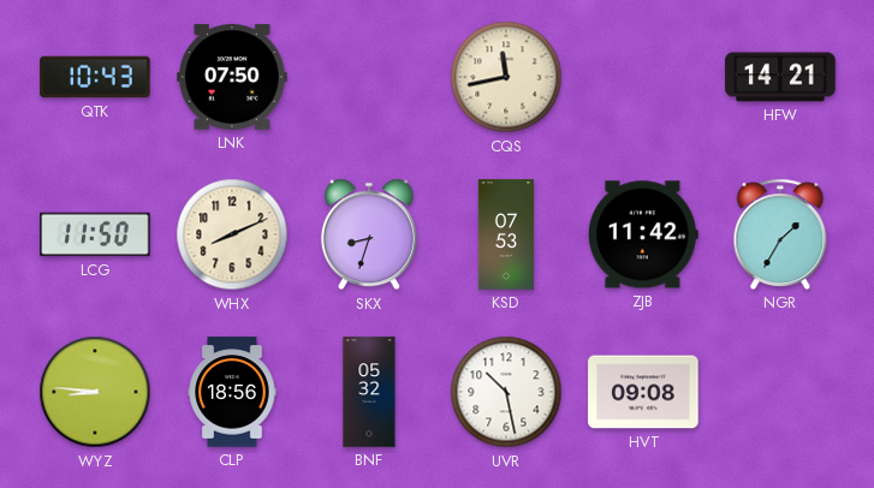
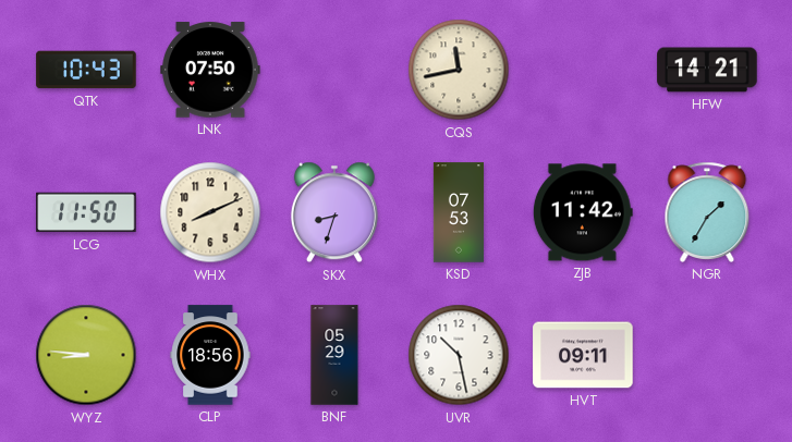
BNF: 05:32 -> 05:29 (334, 355)
HVT: 09:08 -> 09:11 (583, 355)
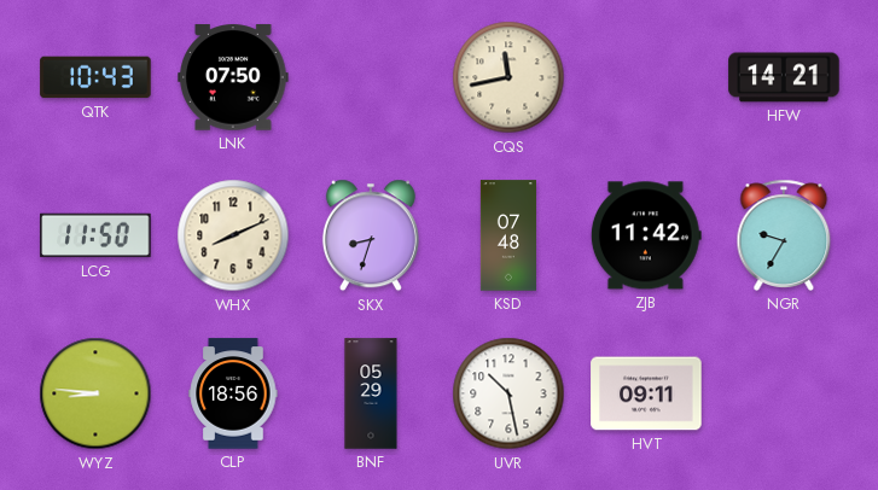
KSD: 07:53 -> 07:48 (508, 235)
NGR: 1:35 -> 9:35 (784, 235)
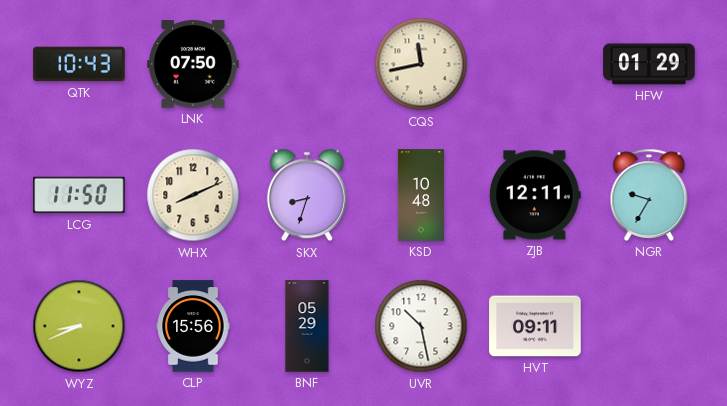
HFW: 14:21 -> 01:29 (649, 64)
KSD: 07:48 -> 10:48 (421, 195)
ZJB: 11:42 -> 12:11 (535, 195)
WYZ: 8:46 -> 8:41 (79, 326)
CLP: 18:56 -> 15:56 (193, 326)
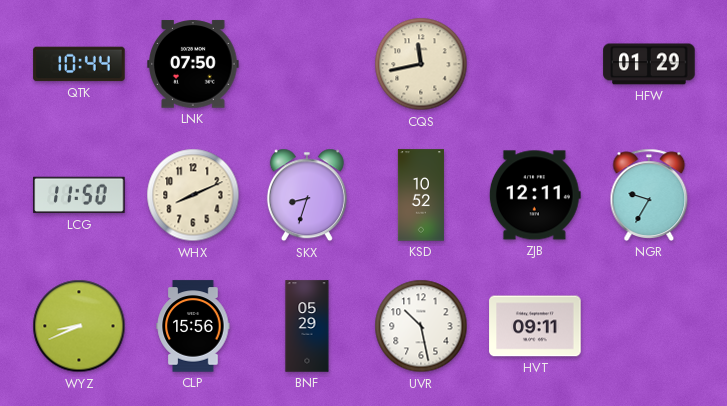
QTK: 10:43 -> 10:44 (79, 64)
KSD: 10:48 -> 10:52 (421, 195)
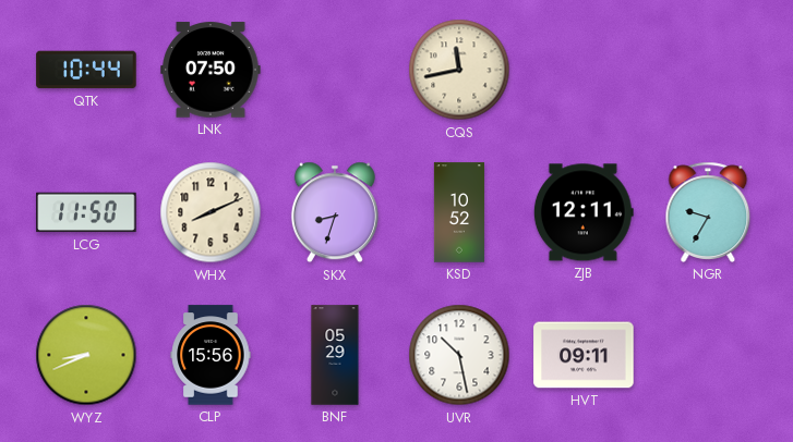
HFW: 01:29 -> none (649, 64)
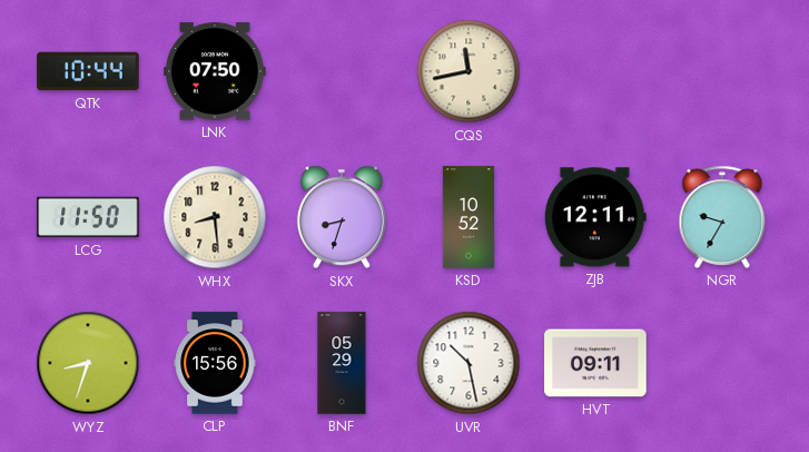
WHX: 8:11 -> 8:29 (215, 217)
WYZ: 8:41 -> 8:33 (88, 363)
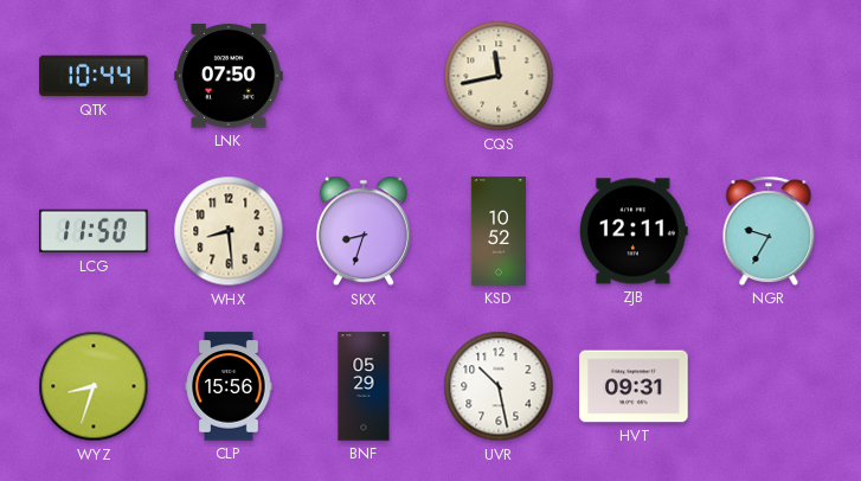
HVT: 09:11 -> 09:31 (634, 386)
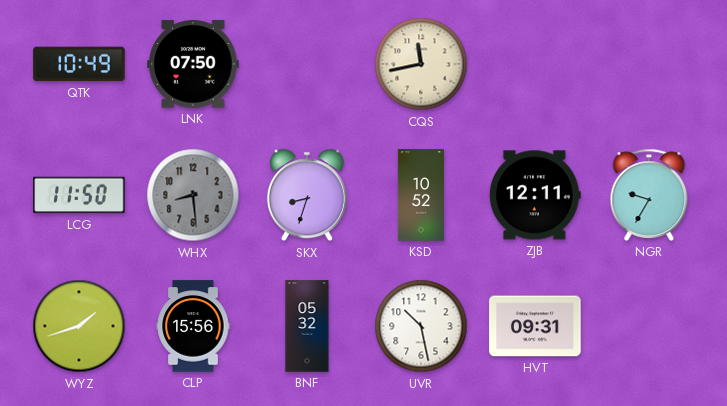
QTK: 10:44 -> 10:49 (79, 64)
WHX dial: cream -> grey (193, 195)
WYZ: 8:33 -> 1:42 (79, 326)
BNF: 05:29 -> 05:32 (307, 326)
